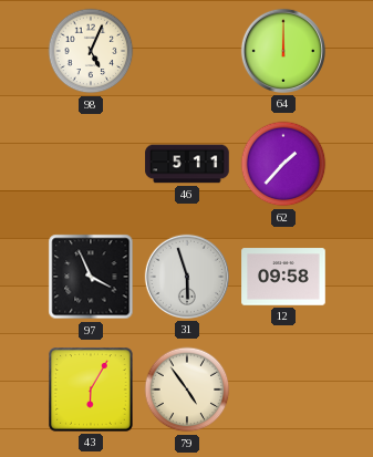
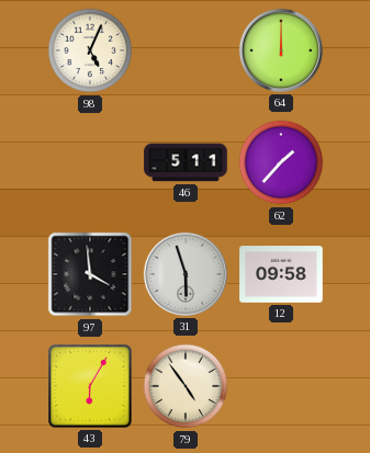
97: 3:56 -> 3:59 (90, 274)
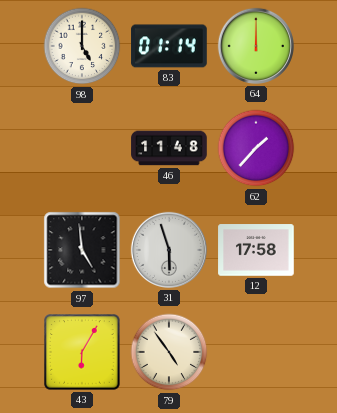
98: 5:04 -> 5:00 (82, 46)
83: none -> 01:14 (169, 46)
46: 5:11 -> 11:48 (169, 148)
97: 3:59 -> 4:59 (82, 250)
12: 09:58 -> 17:58 (256, 250)
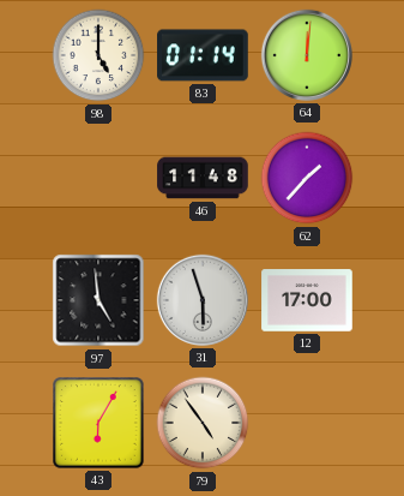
64: 12:00 -> 12:01 (307, 55)
12: 17:58 -> 17:00 (307, 300)
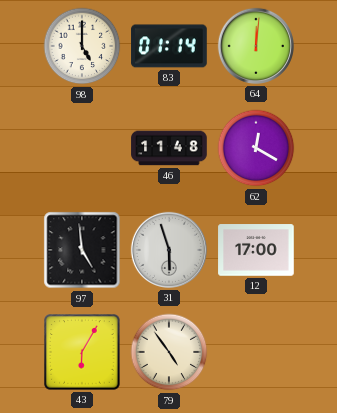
62: 1:37 -> 12:20 (256, 148)
